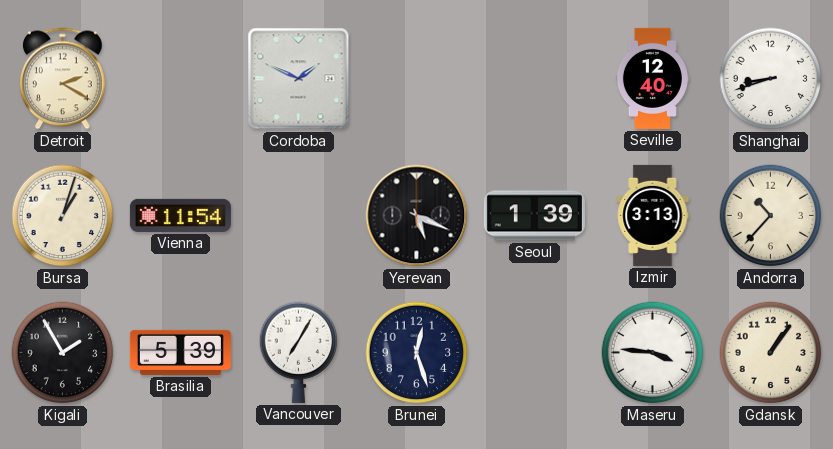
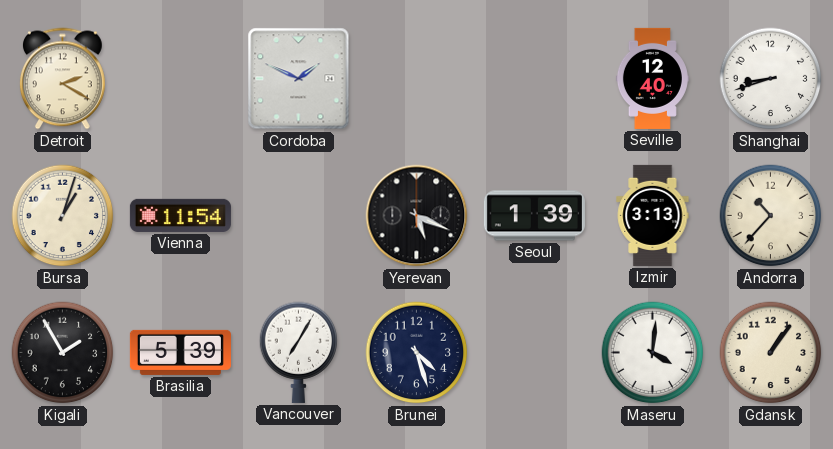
Brunei: 12:27 -> 4:27 (417, 353)
Maseru: 3:46 -> 4:01 (653, 353)
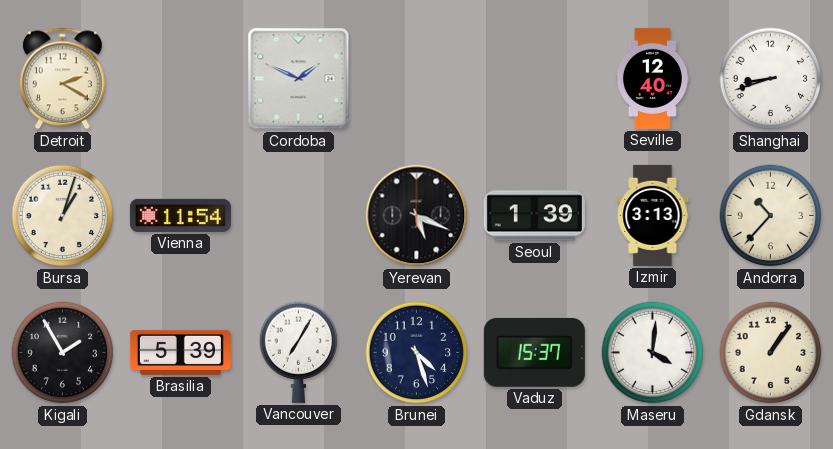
Vaduz: none -> 15:37 (534, 352)
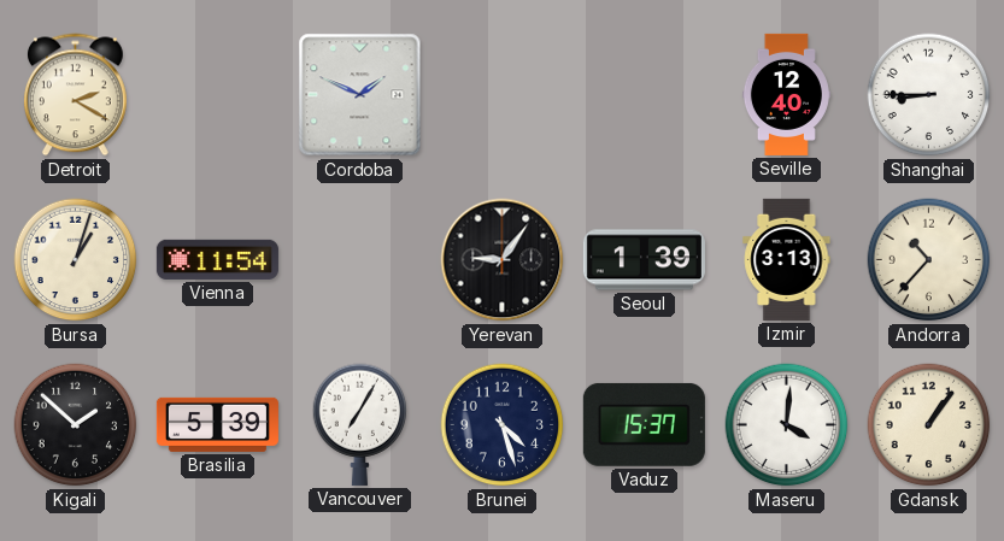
Shanghai: 8:42 -> 8:45 (929, 95)
Yerevan: 5:19 -> 9:06 (503, 260)
Kigali: 1:55 -> 1:52 (76, 425)
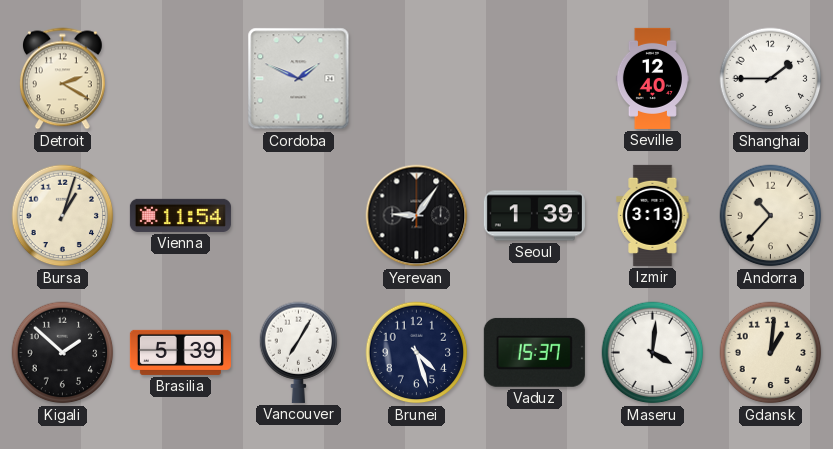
Shanghai: 8:45 -> 1:45 (771, 79)
Gdansk: 1:06 -> 1:01 (771, 353)
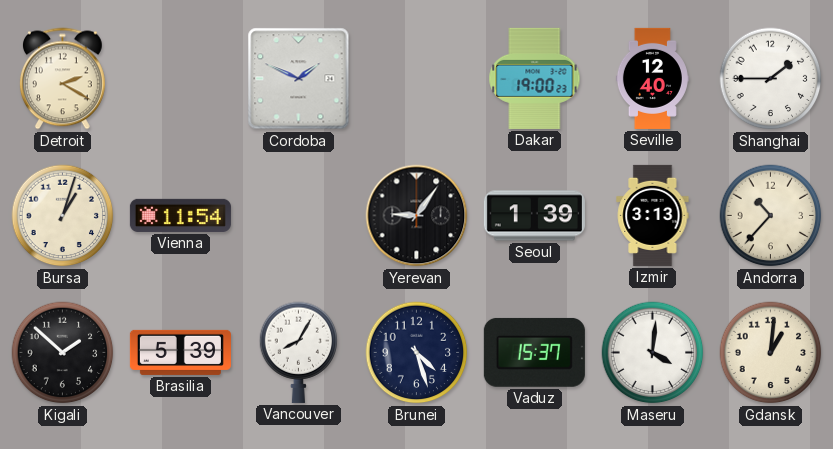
Dakar: none -> 19:00 (535, 78)
Vancouver: 7:05 -> 8:05 (299, 352)
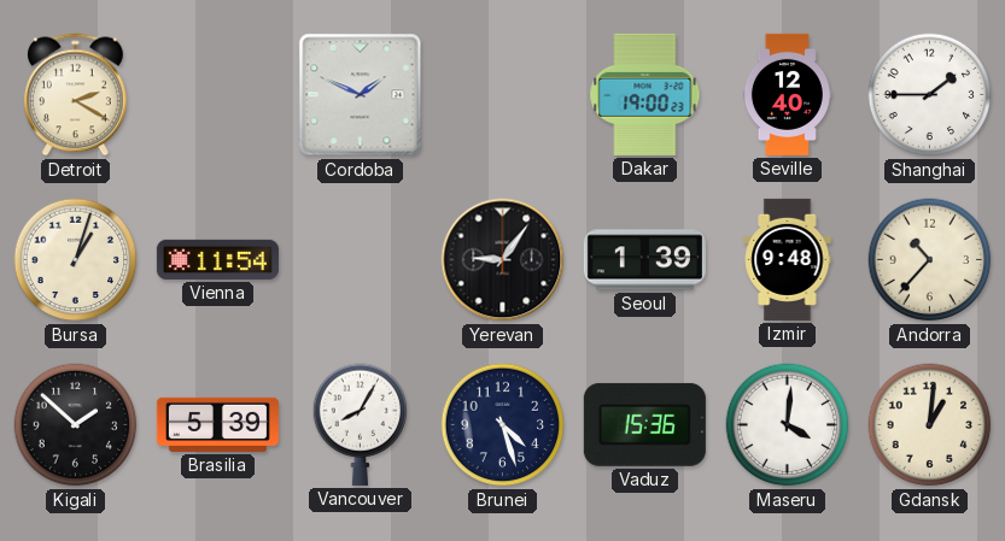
Izmir: 3:13 -> 9:48 (788, 259)
Vaduz: 15:37 -> 15:36 (644, 424)
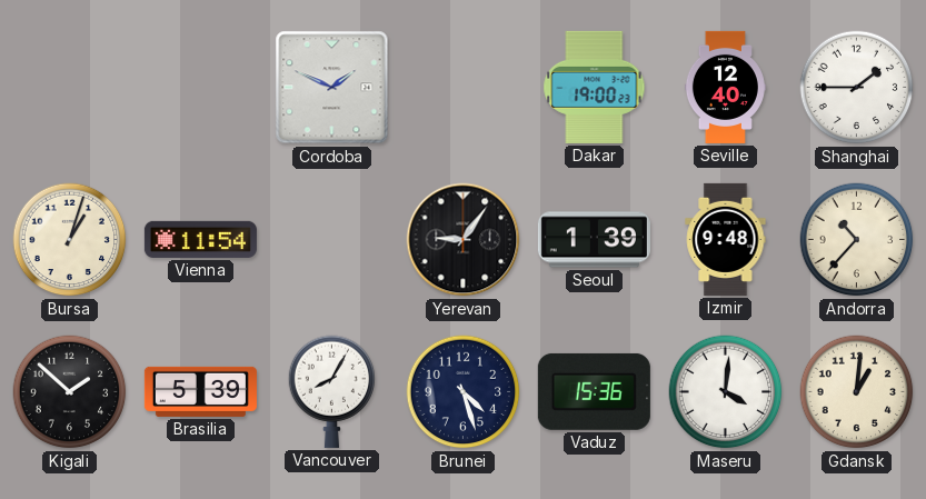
Detroit: 2:20 -> none (75, 95)
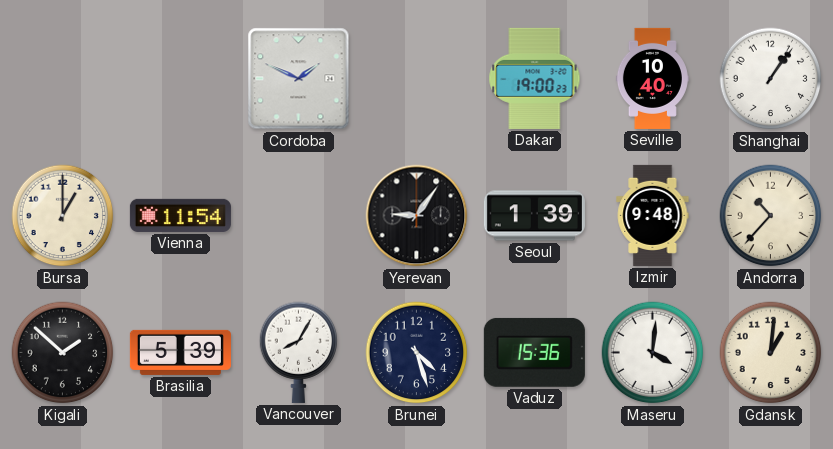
Seville: 12:40 -> 10:40 (652, 78)
Shanghai: 1:45 -> 1:06 (771, 79)
Bursa: 1:03 -> 1:00 (63, 216)
